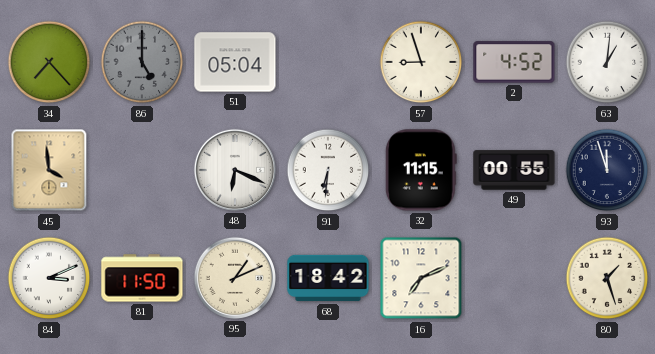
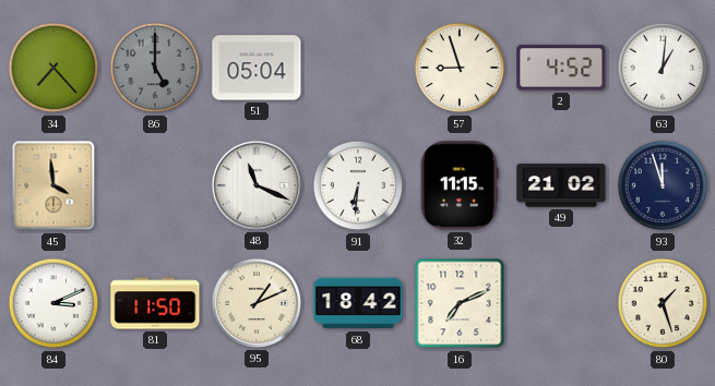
48: 6:19 -> 11:19 (257, 185)
49: 00:55 -> 21:02 (561, 185)
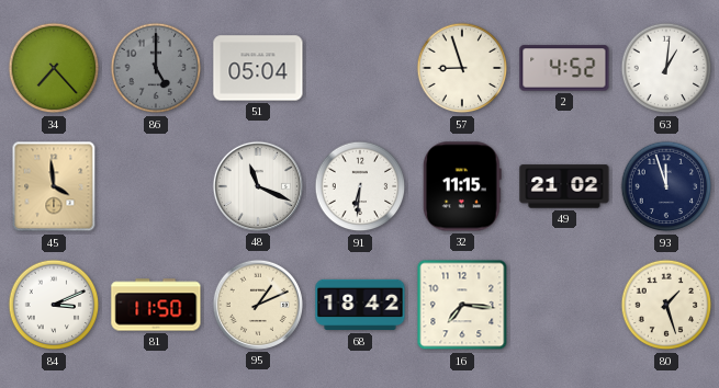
16: 7:11 -> 7:16 (462, 305)
